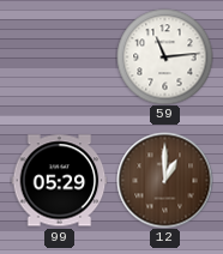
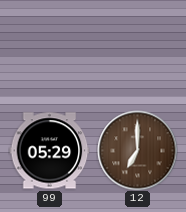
59: 11:14 -> none (164, 56)
12: 1:00 -> 7:00 (137, 150)
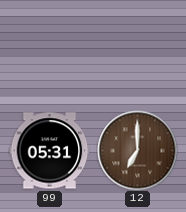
99: 05:29 -> 05:31 (49, 151)
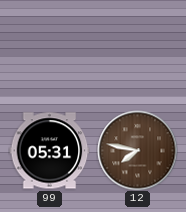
12: 7:00 -> 7:47 (137, 150)
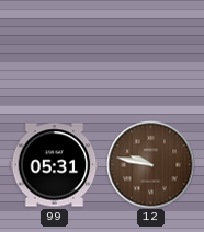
12: 7:47 -> 9:47 (150, 164)
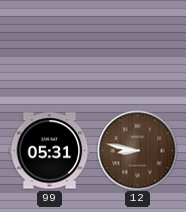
12: 9:47 -> 8:47 (137, 150)
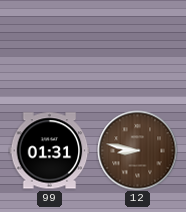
99: 05:31 -> 01:31 (49, 151)
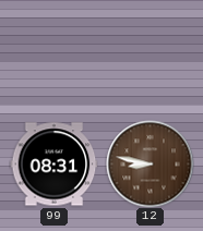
99: 01:31 -> 08:31 (53, 165)
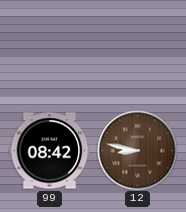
99: 08:31 -> 08:42 (49, 151)
